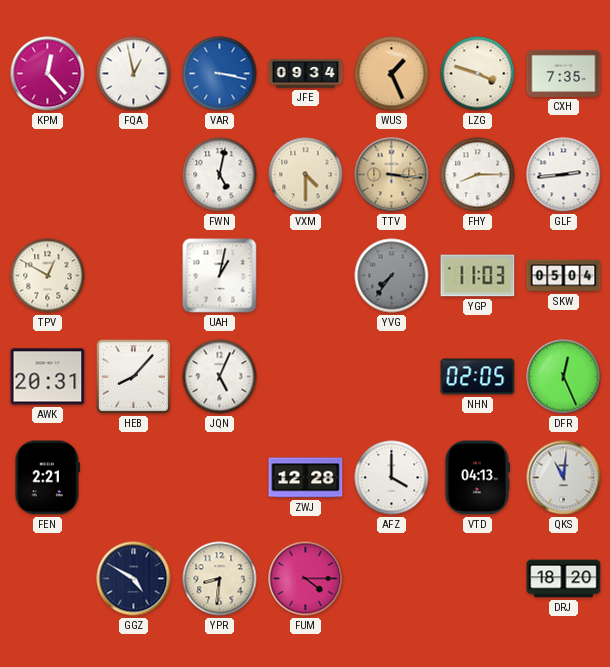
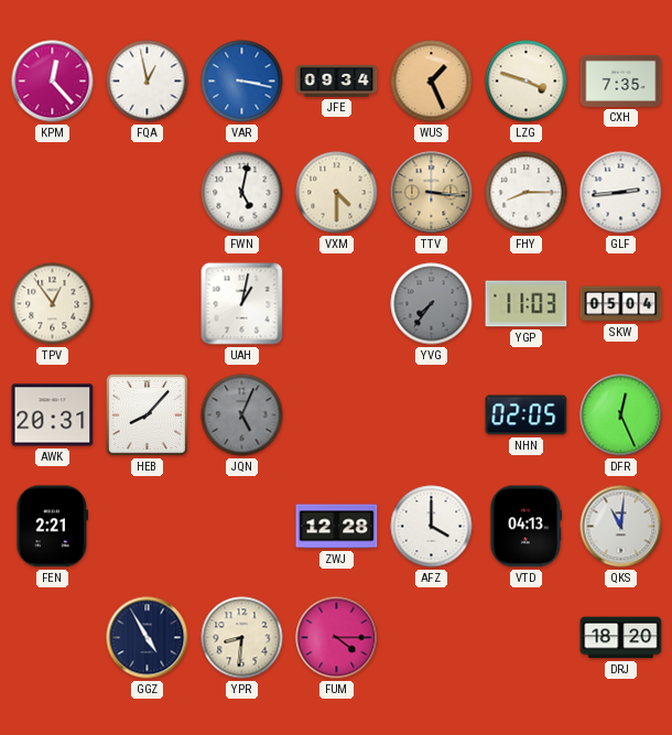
TPV: 12:50 -> 12:54 (53, 304)
JQN dial: white -> grey (242, 415)
GGZ: 4:50 -> 4:55 (148, 638)
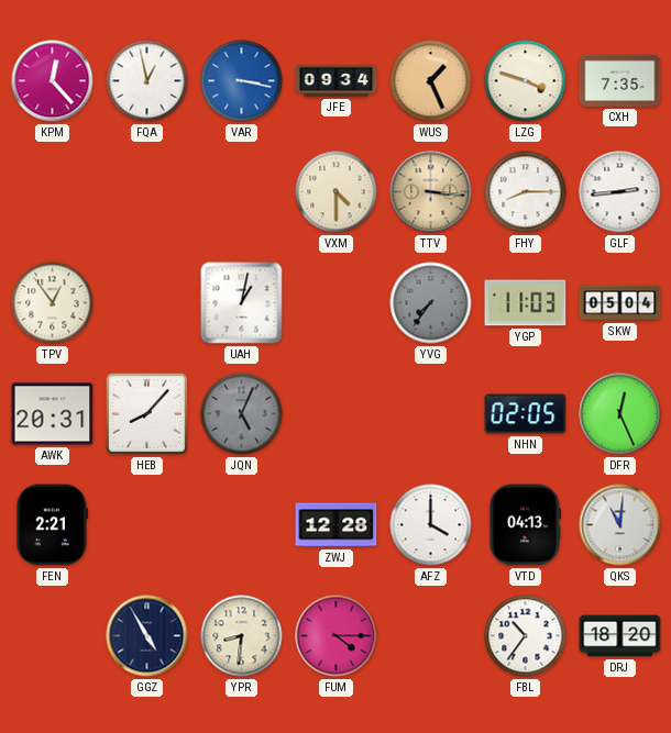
FWN: 5:02 -> none (242, 193)
FBL: none -> 10:36 (526, 636)
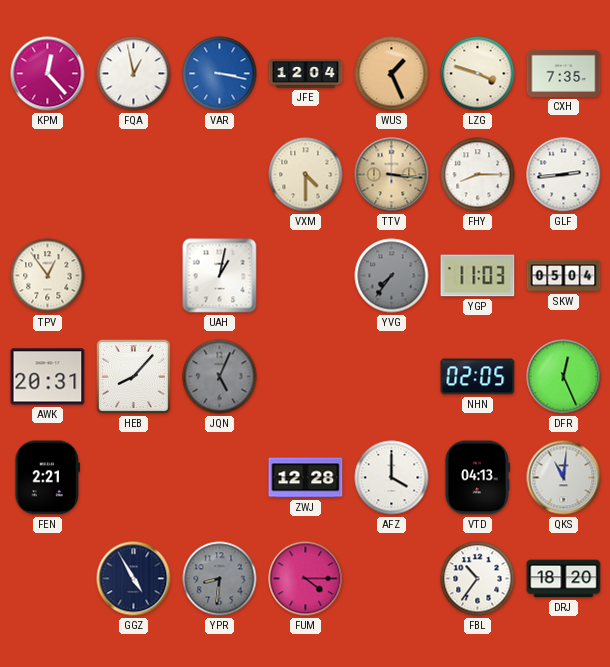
JFE: 09:34 -> 12:04 (306, 73)
YPR dial: cream -> grey (220, 579)
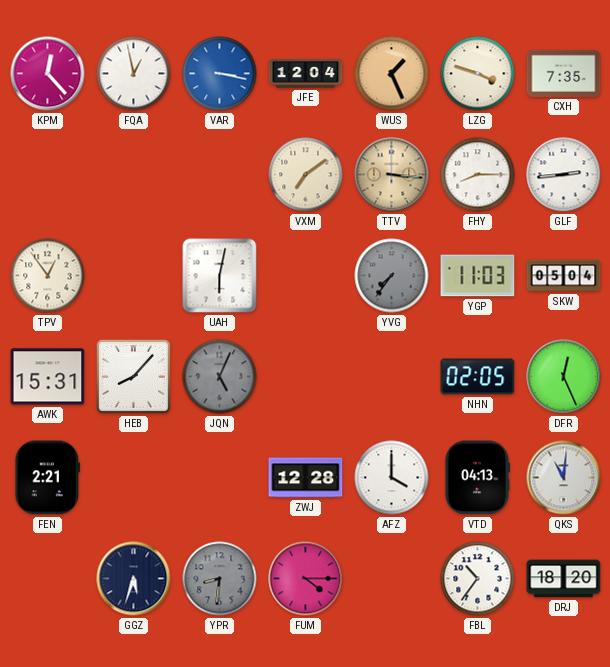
VXM: 4:30 -> 7:09 (306, 175)
UAH: 1:02 -> 6:02 (220, 276)
AWK: 20:31 -> 15:31 (48, 377)
GGZ: 4:55 -> 5:33 (134, 579)
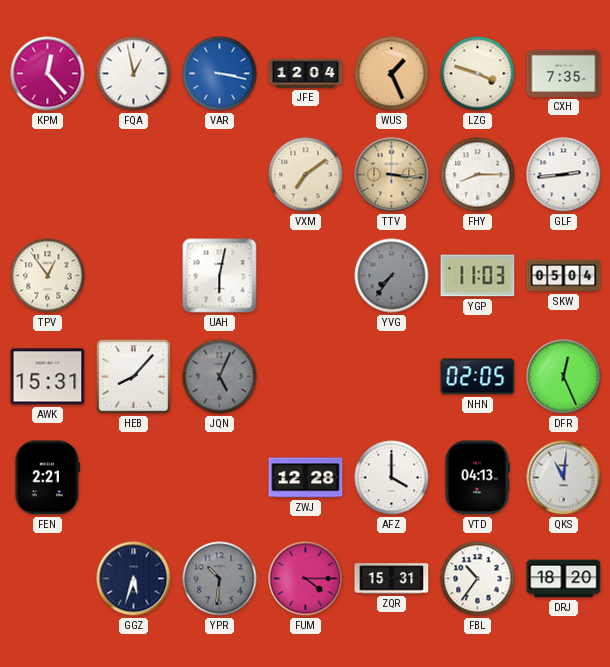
YPR: 8:31 -> 10:31 (220, 579)
ZQR: none -> 15:31 (392, 579)
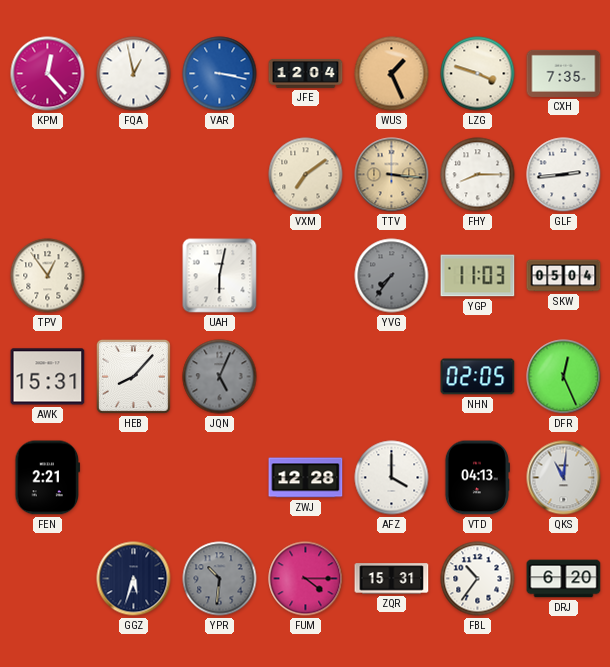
DRJ: 18:20 -> 6:20 (564, 579)
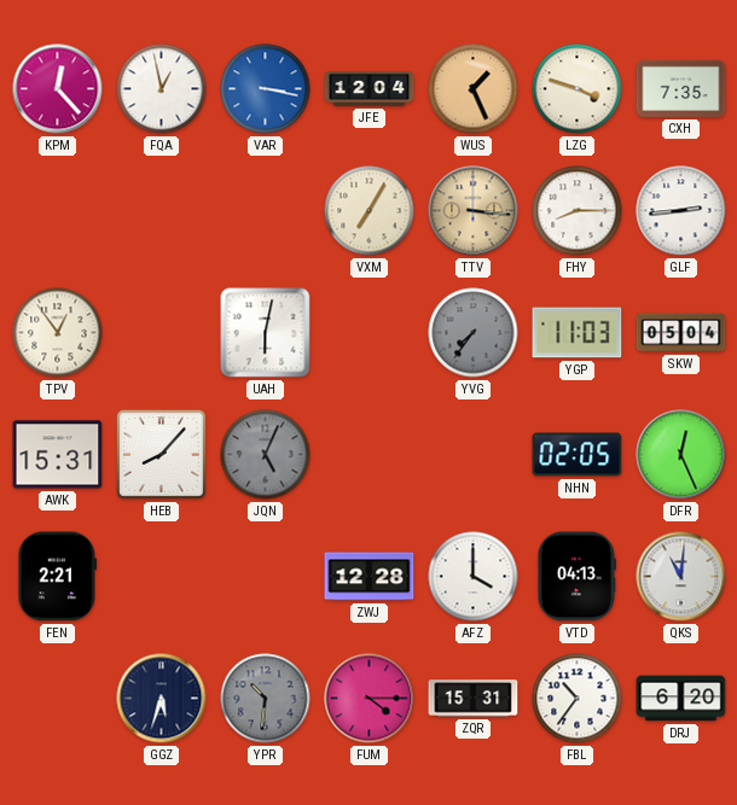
VXM: 7:09 -> 7:05 (370, 211)
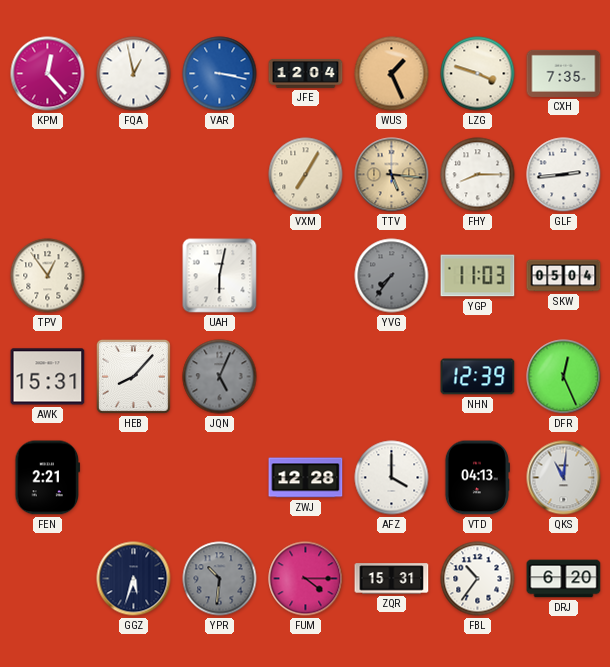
TTV: 3:16 -> 5:16 (392, 175)
NHN: 02:05 -> 12:39 (478, 377)
